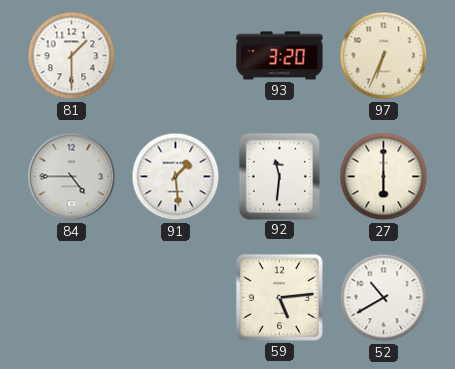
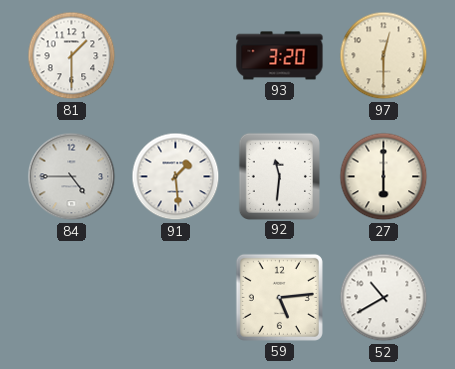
97: 6:34 -> 12:30 (384, 56)
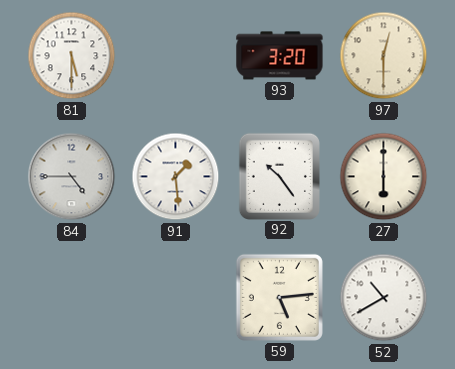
81: 1:30 -> 5:30 (72, 56)
92: 11:31 -> 10:24 (279, 176)
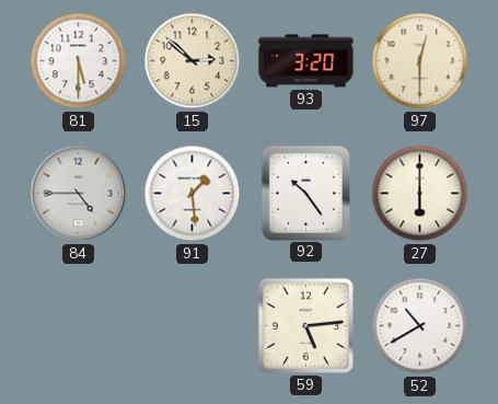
15: none -> 2:52 (193, 61)
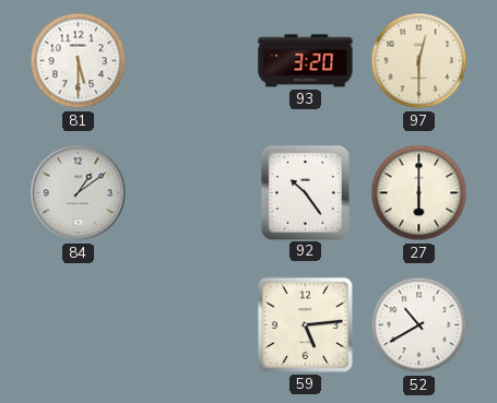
15: 2:52 -> none (193, 61)
84: 4:45 -> 1:09 (79, 193)
91: 1:29 -> none (193, 194)
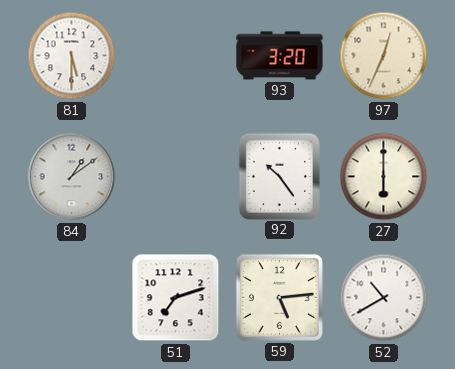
97: 12:30 -> 12:34 (384, 56)
51: none -> 7:12 (176, 298)
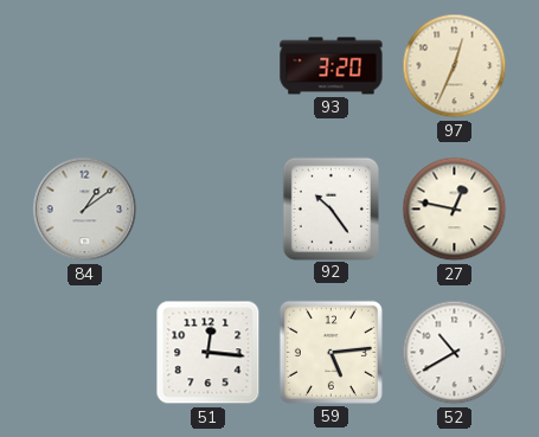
81: 5:30 -> none (72, 56)
27: 6:00 -> 12:47 (455, 210)
51: 7:12 -> 12:16 (208, 353)
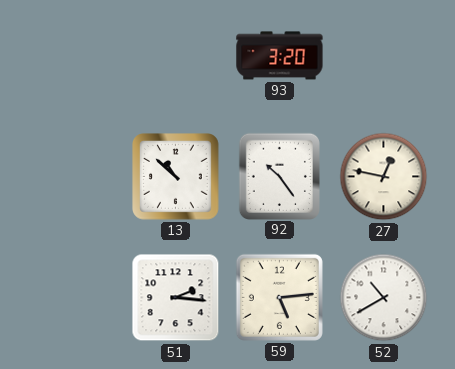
97: 12:34 -> none (455, 66)
84: 1:09 -> none (85, 210)
13: none -> 10:52 (176, 177)
51: 12:16 -> 2:16 (176, 298)
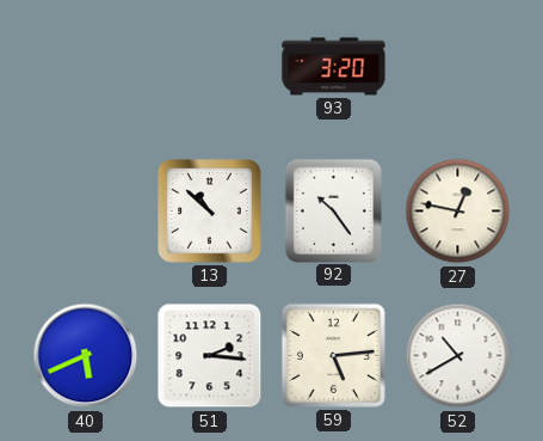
40: none -> 5:41 (86, 356)
